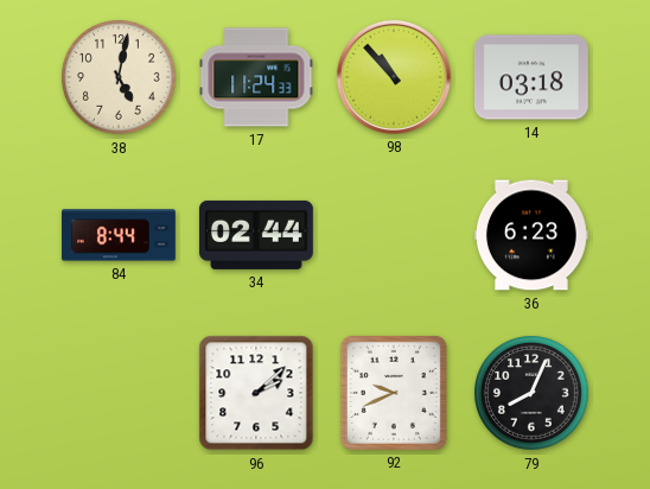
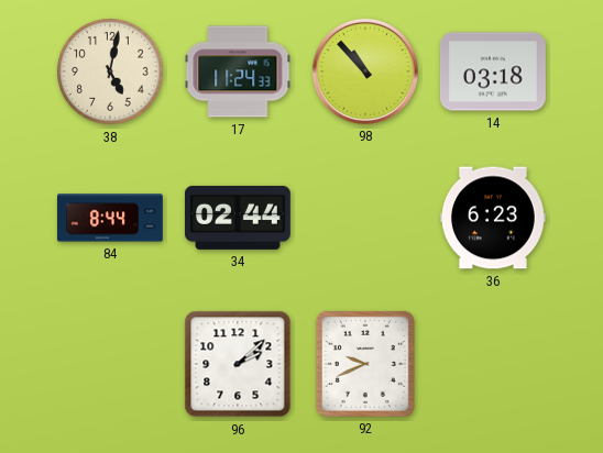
79: 8:04 -> none (533, 394)
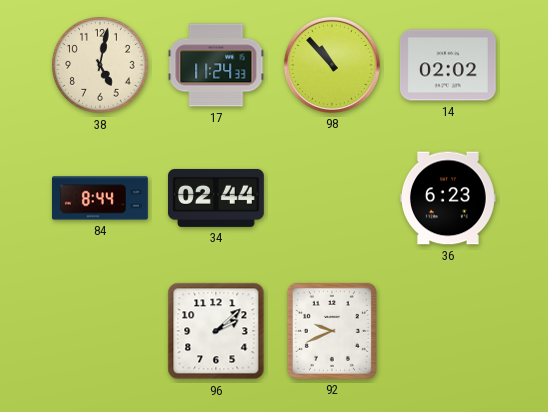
14: 03:18 -> 02:02 (448, 65)
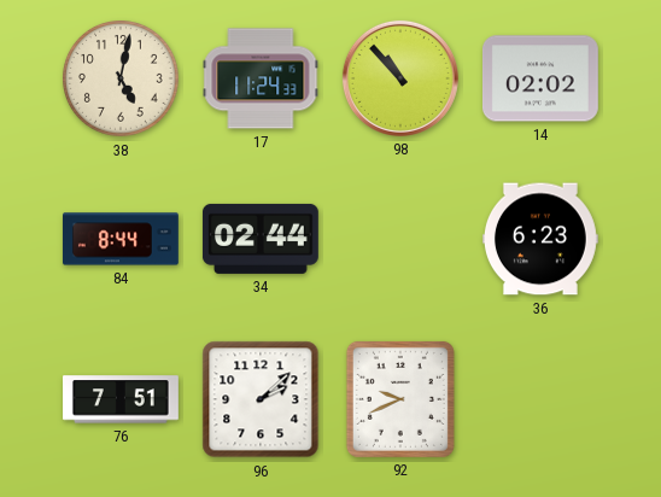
76: none -> 7:51 (122, 399)
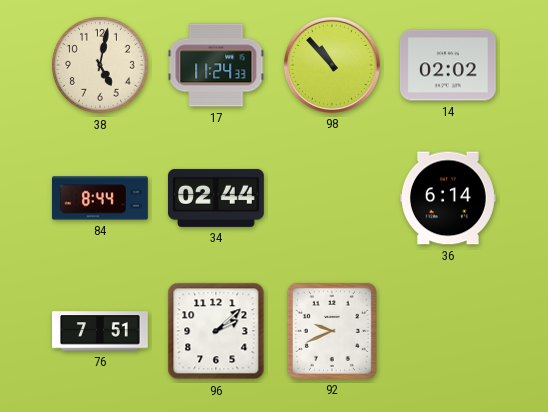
36: 6:23 -> 6:14 (448, 198)
